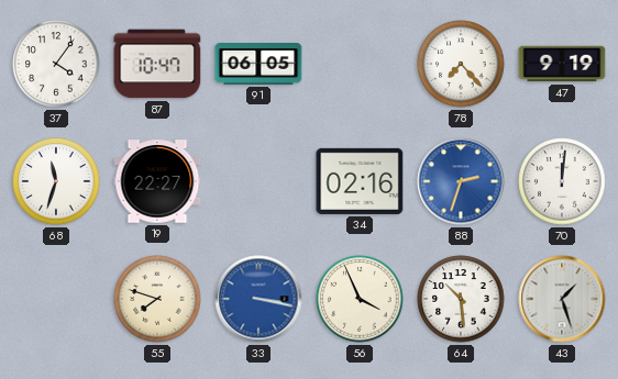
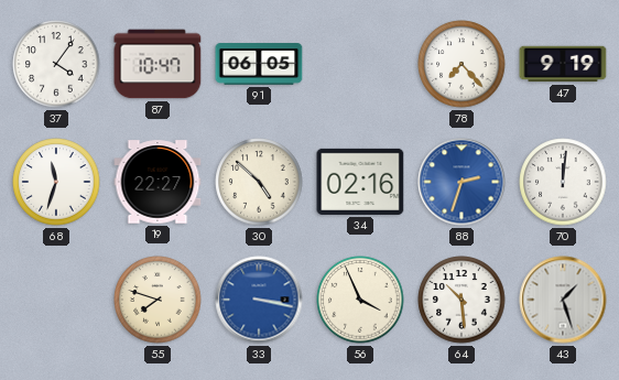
30: none -> 4:52 (259, 182)
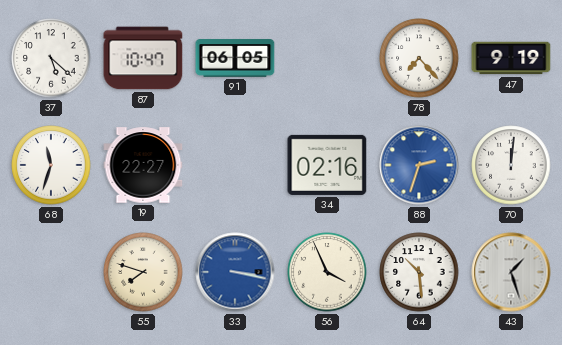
37: 4:06 -> 5:22 (51, 58)
30: 4:52 -> none (259, 182)
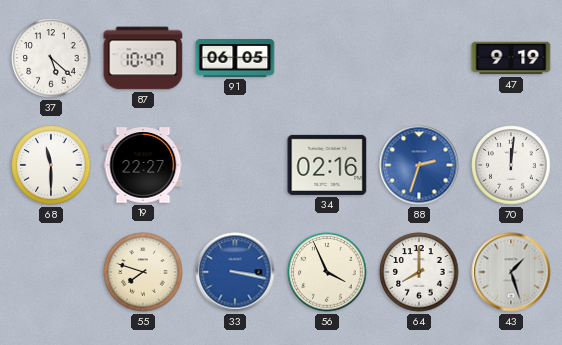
78: 7:23 -> none (419, 58)
68: 11:33 -> 11:30 (51, 165)
64: 10:29 -> 8:00 (419, 272)
